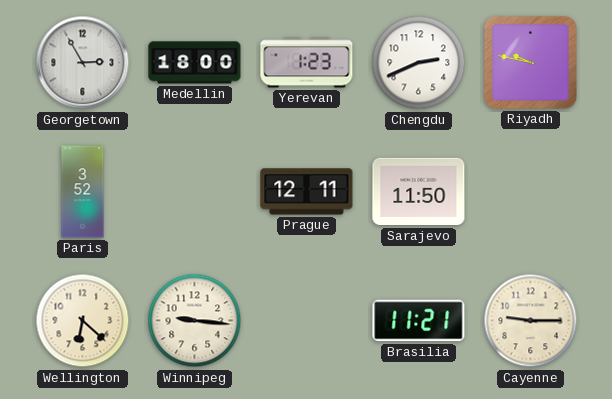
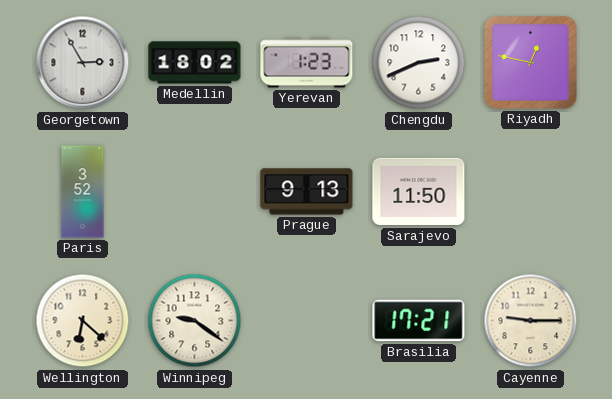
Medellin: 18:00 -> 18:02 (195, 63)
Riyadh: 9:47 -> 12:47 (530, 62)
Prague: 12:11 -> 9:13 (307, 192)
Winnipeg: 9:16 -> 9:21 (195, 321)
Brasilia: 11:21 -> 17:21 (419, 321)
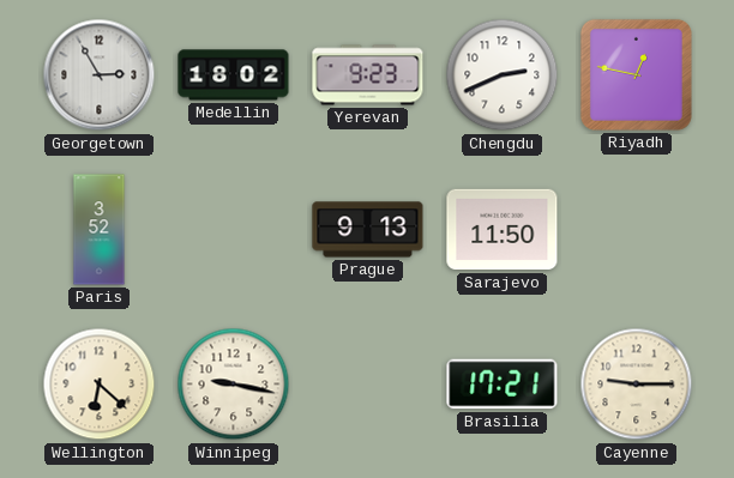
Yerevan: 1:23 -> 9:23 (368, 75)
Winnipeg: 9:21 -> 9:17 (234, 385)
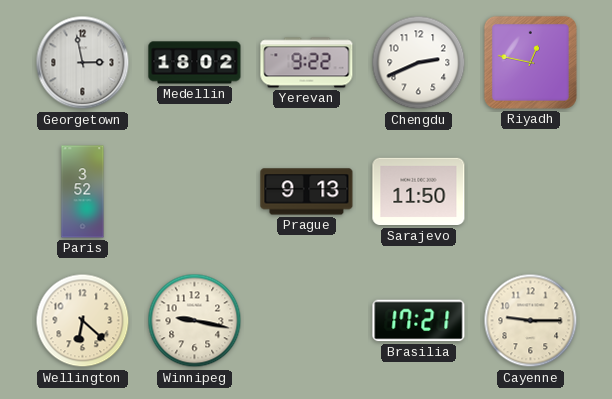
Georgetown: 2:55 -> 2:58 (83, 63)
Yerevan: 9:23 -> 9:22 (307, 63)
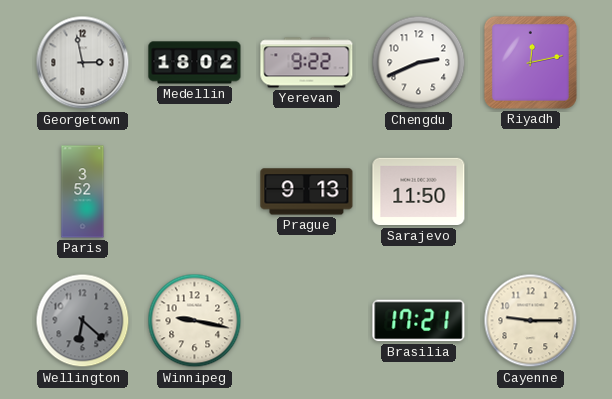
Riyadh: 12:47 -> 12:13 (530, 62)
Wellington dial: cream -> grey (83, 321)
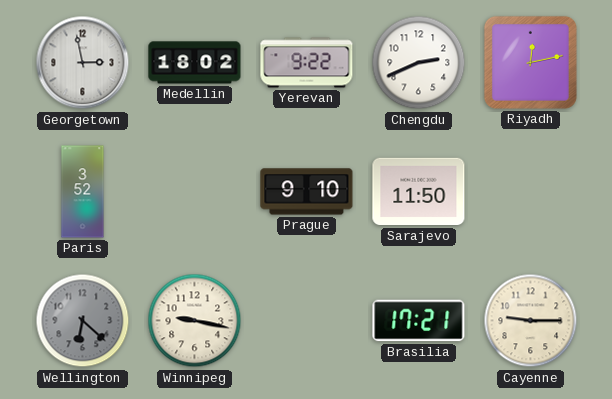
Prague: 9:13 -> 9:10 (307, 192)
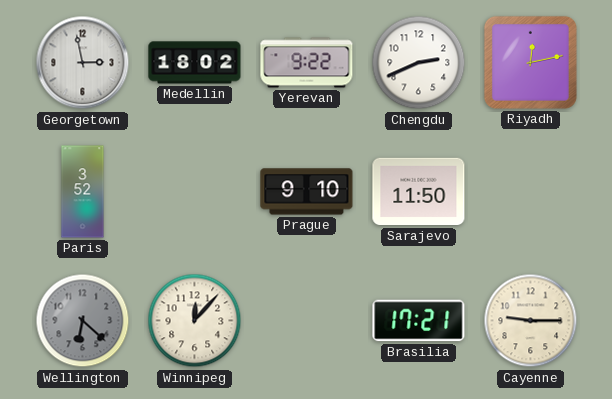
Winnipeg: 9:17 -> 12:07 (195, 321)
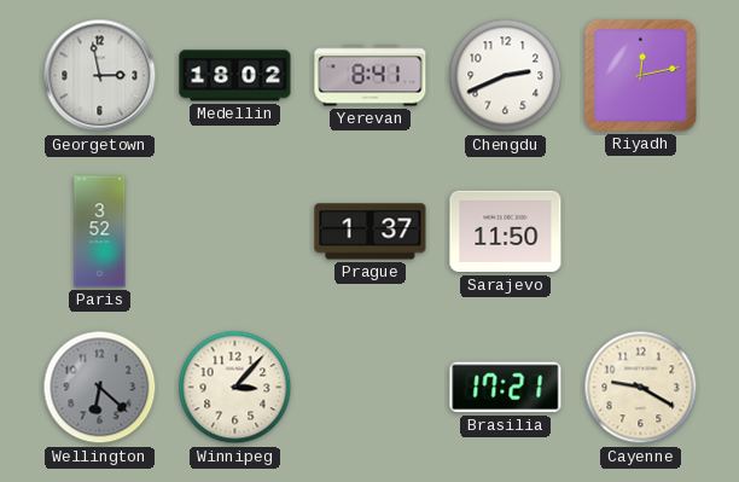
Yerevan: 9:22 -> 8:41 (371, 76)
Prague: 9:10 -> 1:37 (371, 232)
Winnipeg: 12:07 -> 3:07 (235, 388)
Cayenne: 9:15 -> 9:20 (641, 388)
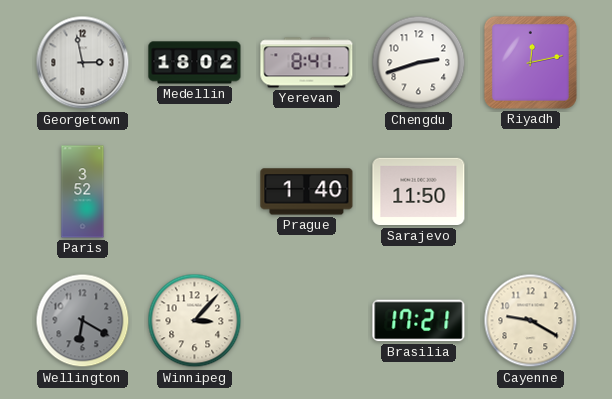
Chengdu: 2:41 -> 2:42 (419, 63)
Prague: 1:37 -> 1:40 (307, 192)
Wellington: 6:22 -> 6:20 (83, 321)
